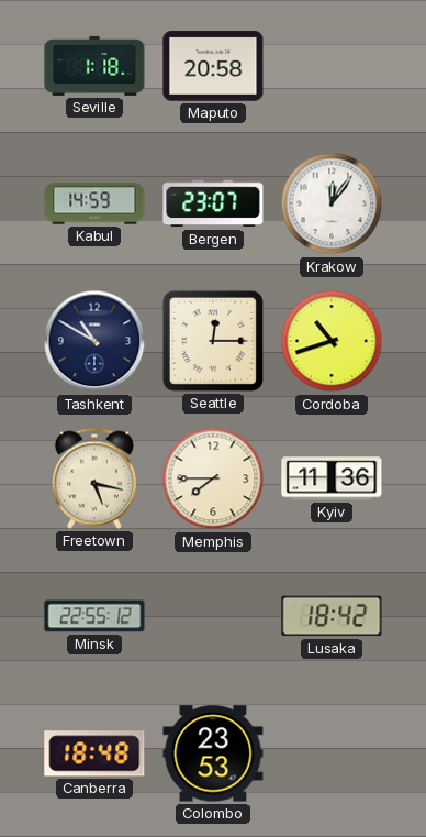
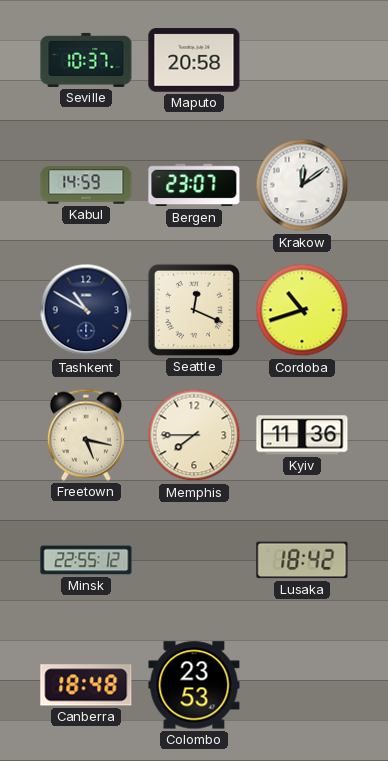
Seville: 1:18 -> 10:37 (86, 60)
Krakow: 12:06 -> 12:09 (302, 185)
Seattle: 12:15 -> 12:19 (194, 310)
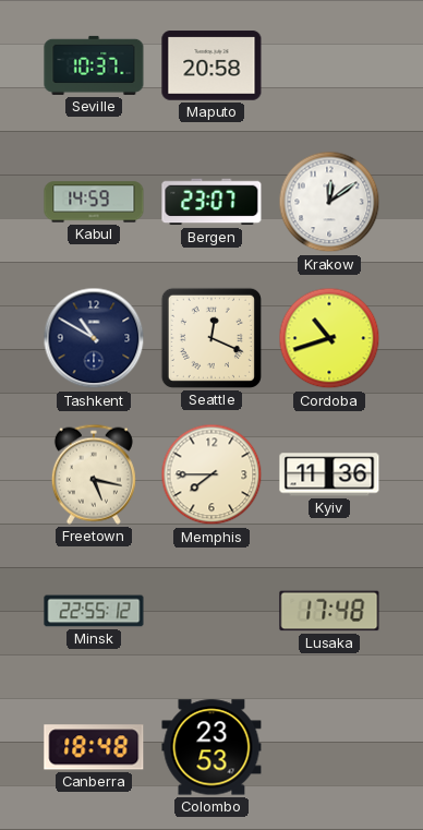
Lusaka: 18:42 -> 17:48 (329, 611)
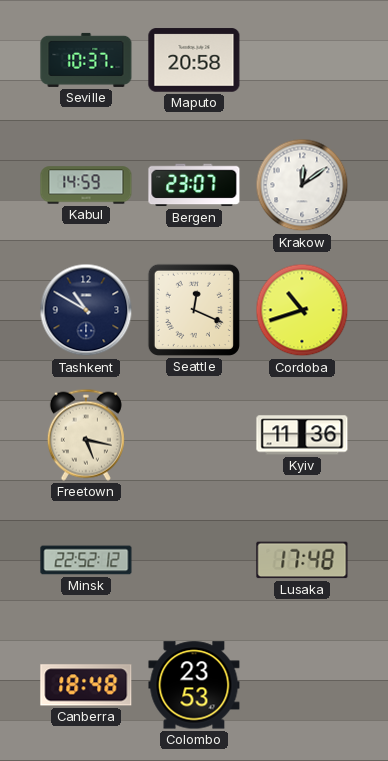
Memphis: 7:45 -> none (211, 474)
Minsk: 22:55 -> 22:52 (86, 560)
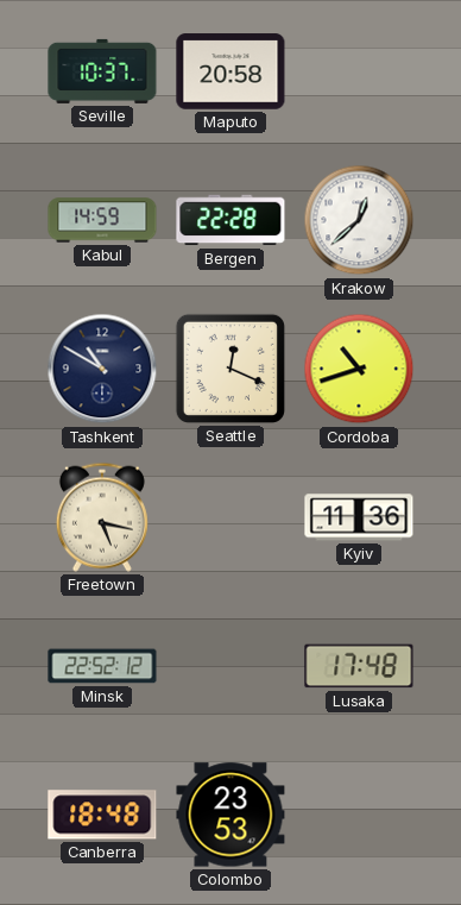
Bergen: 23:07 -> 22:28 (230, 220)
Krakow: 12:09 -> 12:38 (359, 220)
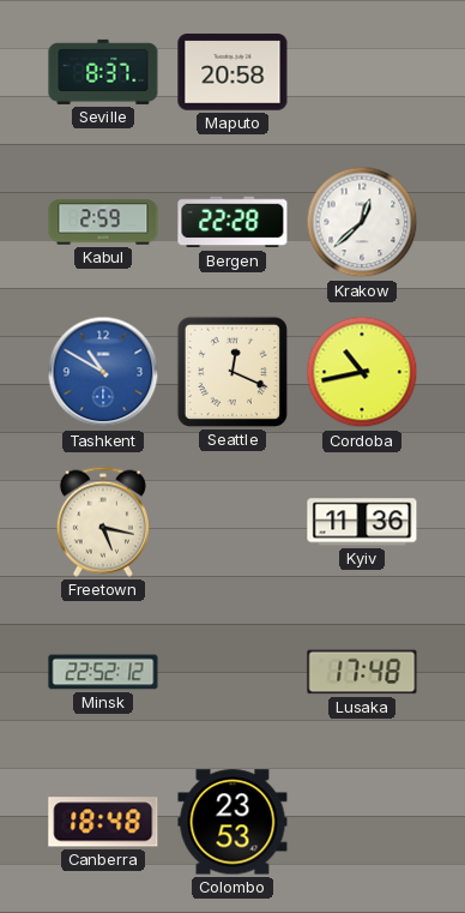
Seville: 10:37 -> 8:37 (103, 72)
Kabul: 14:59 -> 2:59 (103, 222)
Tashkent dial: navy -> blue (103, 372)
Cordoba: 10:42 -> 10:43 (362, 372)
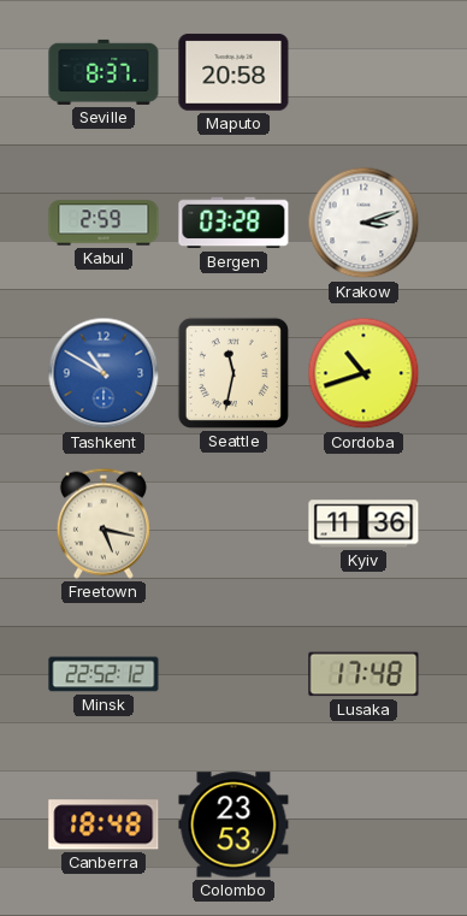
Bergen: 22:28 -> 03:28 (233, 223)
Krakow: 12:38 -> 3:12 (363, 223)
Seattle: 12:19 -> 11:32 (233, 373)
Cordoba: 10:43 -> 10:42 (363, 373)
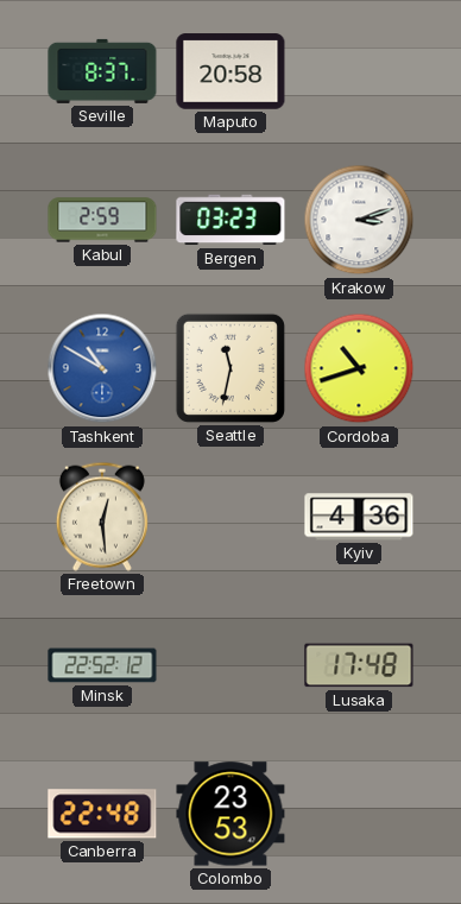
Bergen: 03:28 -> 03:23 (230, 220)
Freetown: 5:17 -> 12:29 (102, 517)
Kyiv: 11:36 -> 4:36 (359, 517)
Canberra: 18:48 -> 22:48 (102, 814)
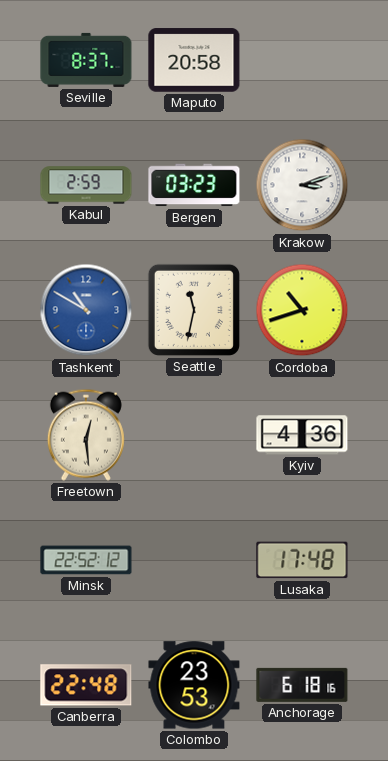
Anchorage: none -> 6:18 (302, 685)
